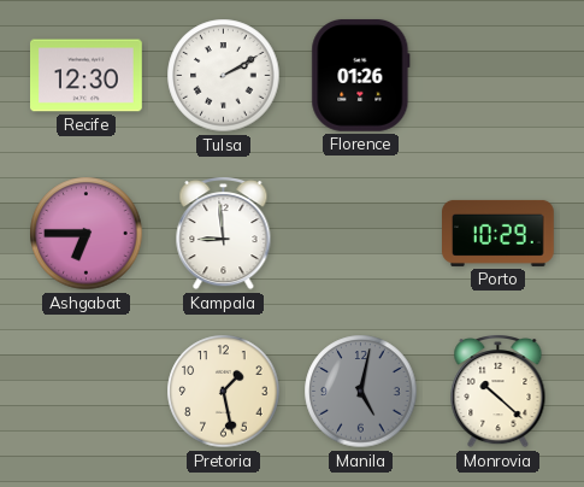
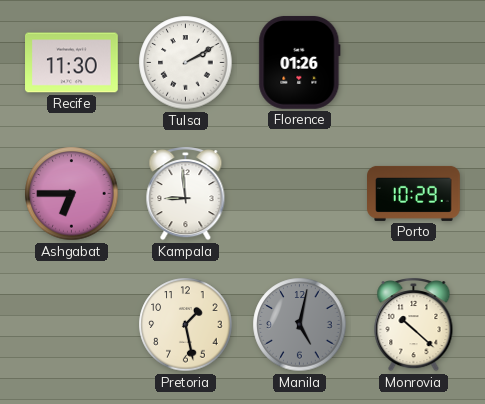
Recife: 12:30 -> 11:30 (72, 63)
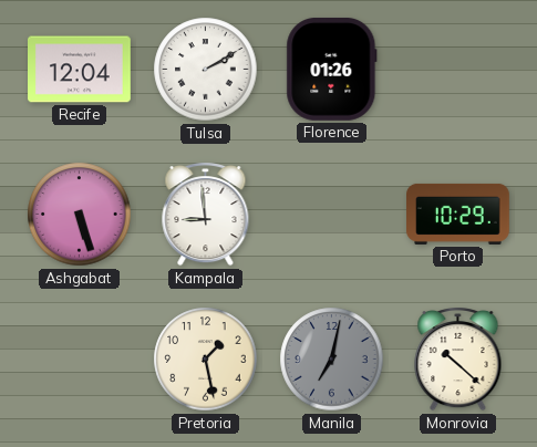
Recife: 11:30 -> 12:04 (80, 70)
Ashgabat: 6:45 -> 5:27 (80, 215)
Manila: 5:02 -> 7:02 (332, 360)
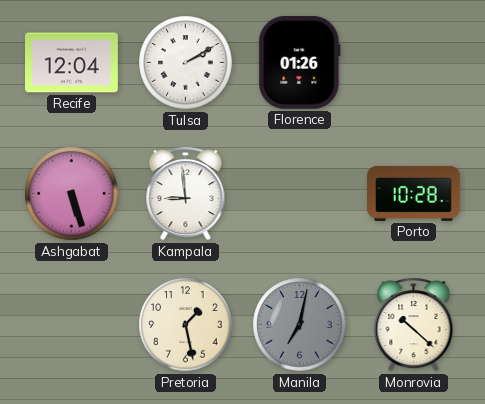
Porto: 10:29 -> 10:28 (414, 193)
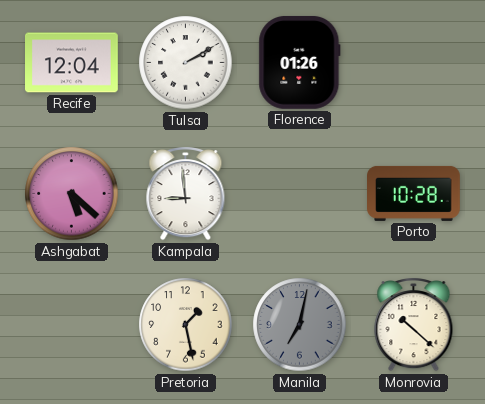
Ashgabat: 5:27 -> 5:22 (72, 194)
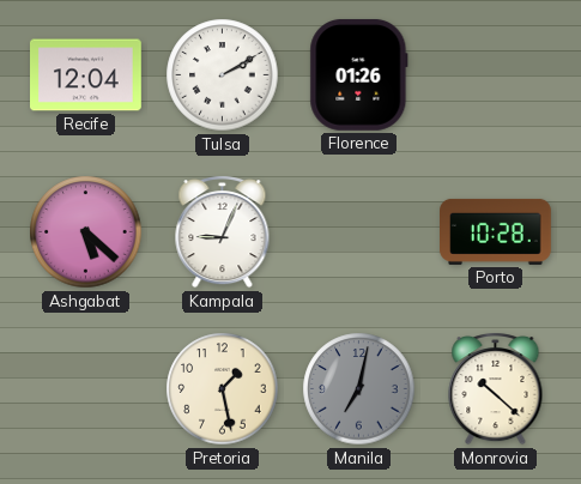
Kampala: 8:59 -> 9:04 (223, 232)
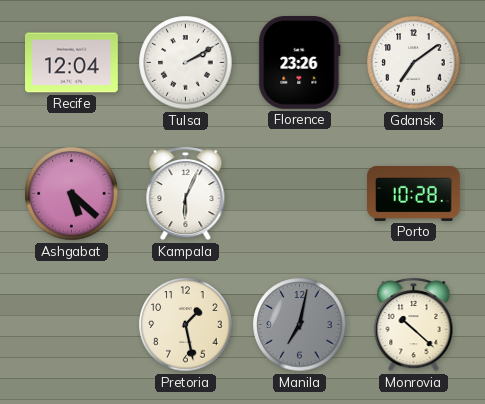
Florence: 01:26 -> 23:26 (300, 62)
Gdansk: none -> 7:09 (414, 63)
Kampala: 9:04 -> 6:04 (186, 194)
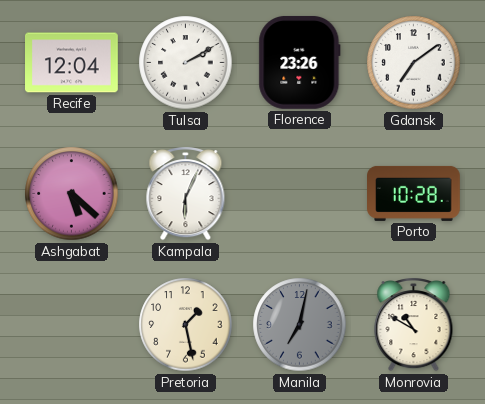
Monrovia: 10:22 -> 10:50 (414, 325)
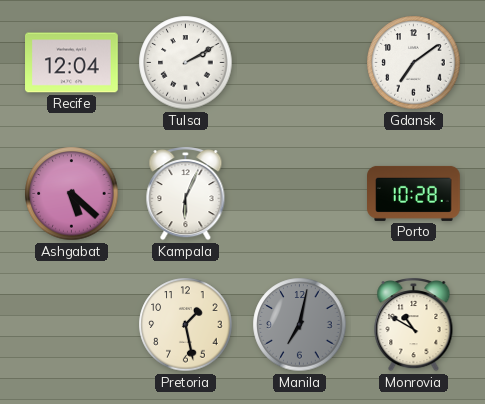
Florence: 23:26 -> none (300, 62)
